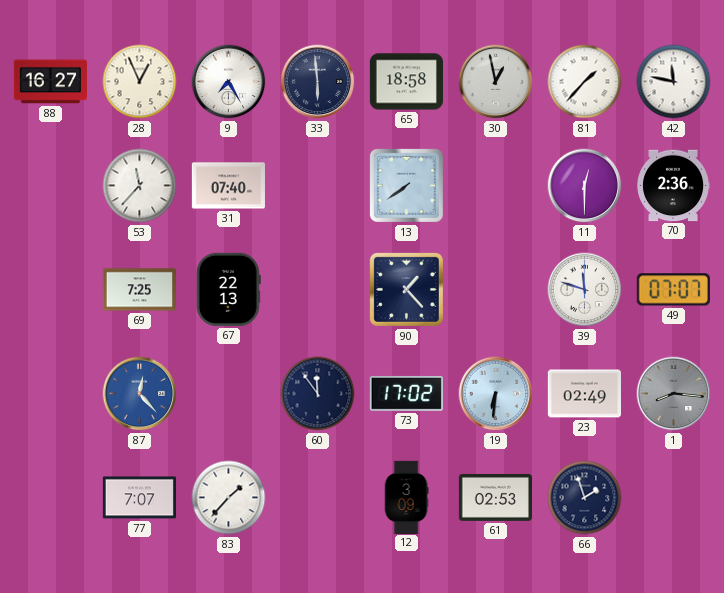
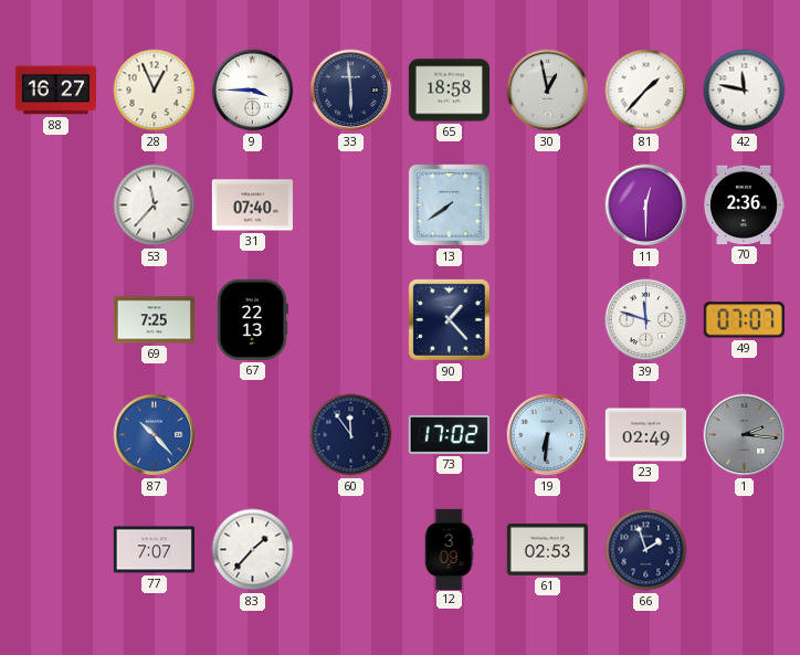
9: 7:25 -> 3:45 (253, 91)
87: 12:23 -> 10:23 (155, 435)
1: 8:16 -> 2:16 (745, 435)
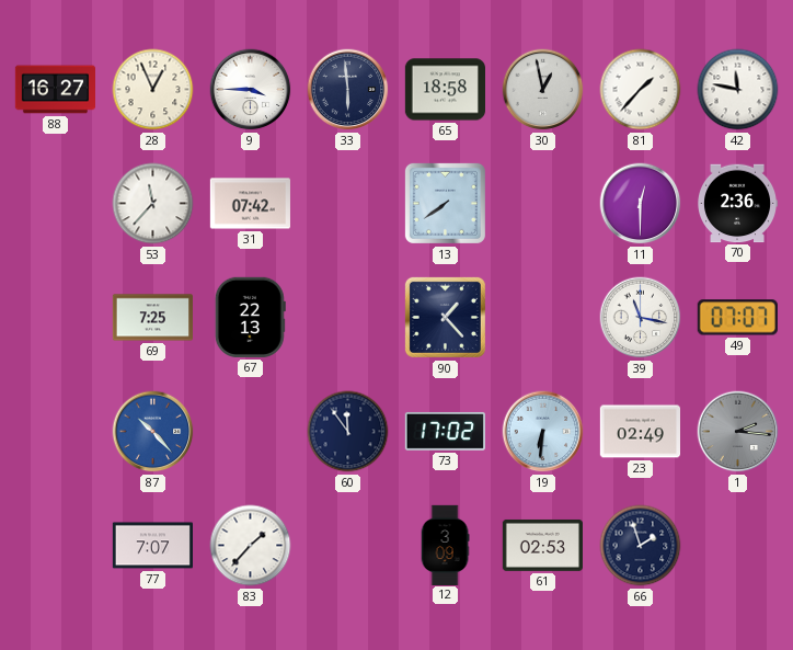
31: 07:40 -> 07:42 (250, 204)
39: 11:48 -> 11:17 (641, 318)
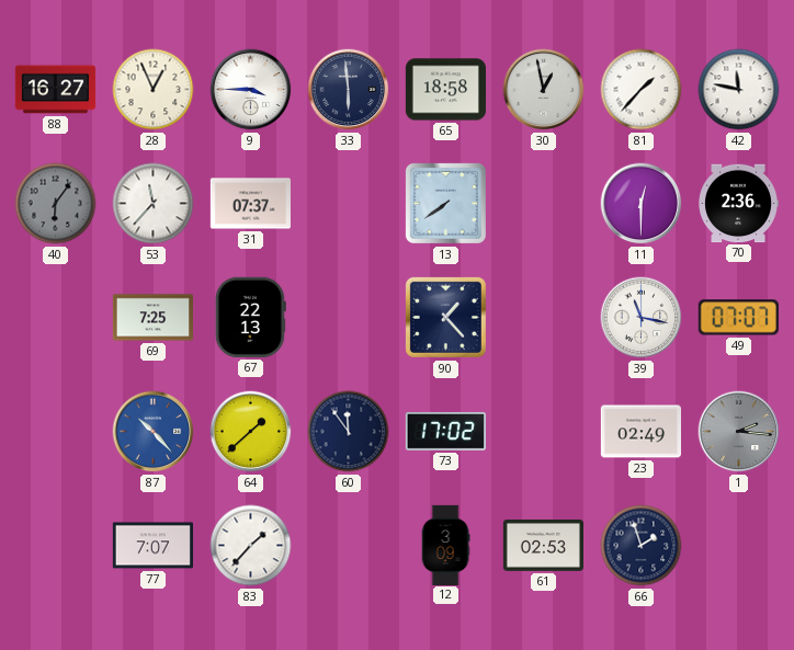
40: none -> 6:06 (56, 204)
31: 07:42 -> 07:37 (250, 204)
64: none -> 1:38 (251, 432)
19: 6:31 -> none (543, 432)
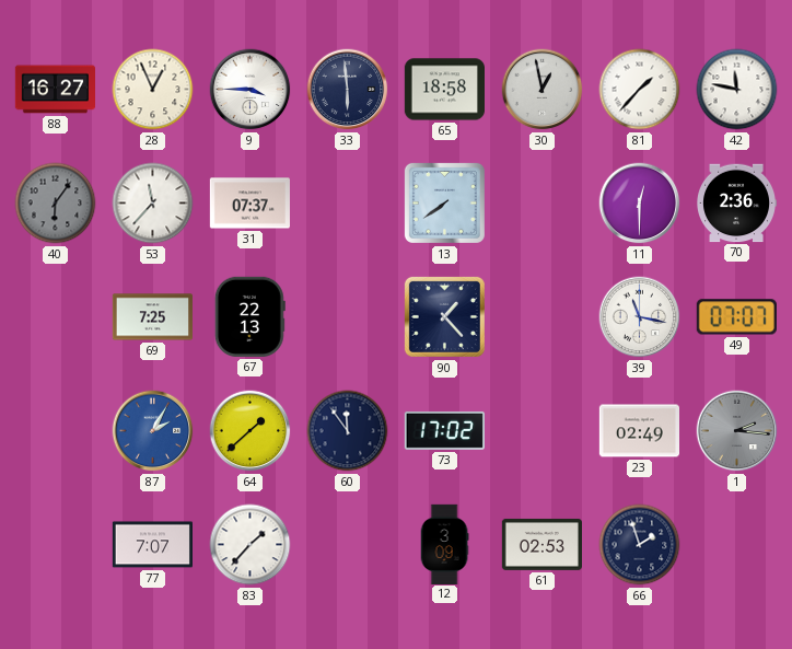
87: 10:23 -> 2:05 (153, 431)
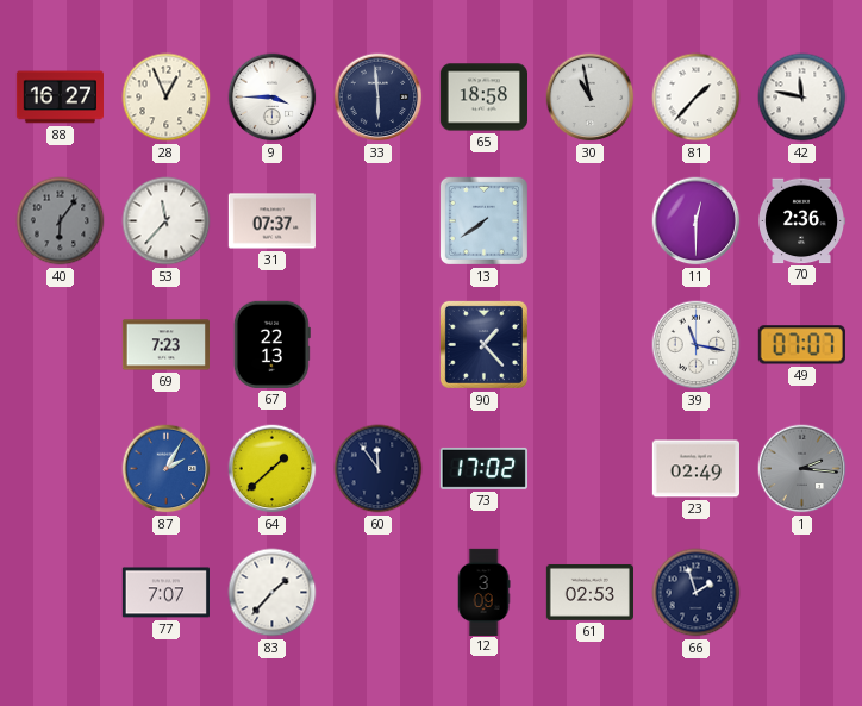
30: 12:58 -> 10:58 (591, 98)
69: 7:25 -> 7:23 (165, 345)
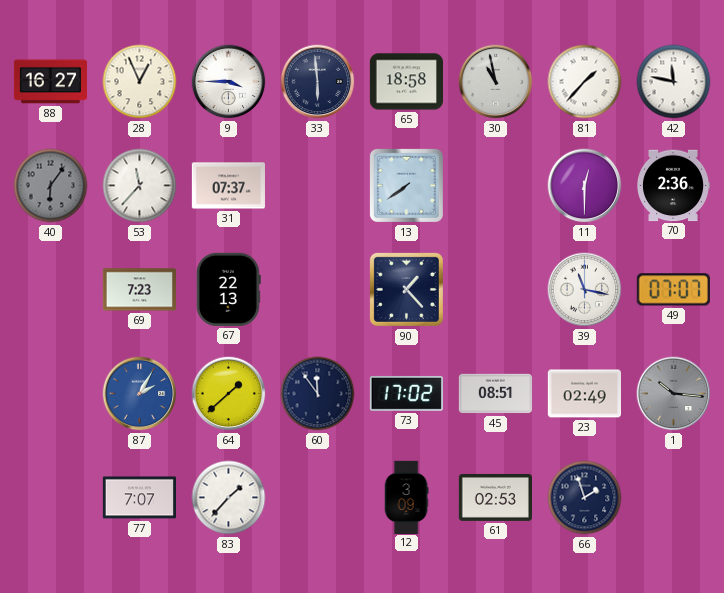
45: none -> 08:51 (495, 394)
1: 2:16 -> 10:16 (674, 394)
